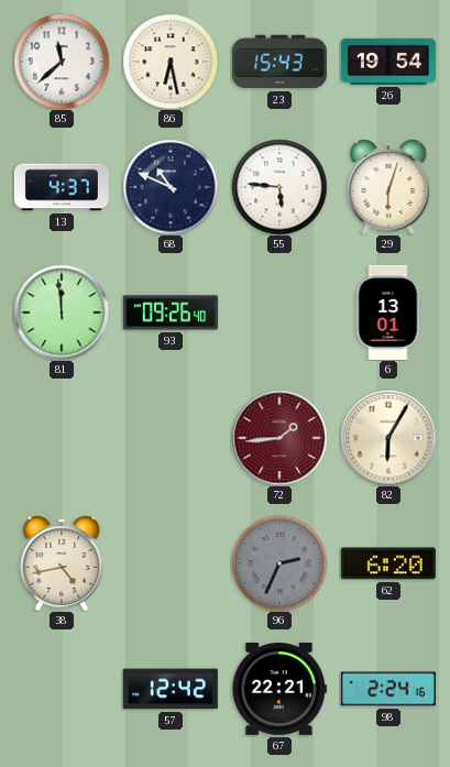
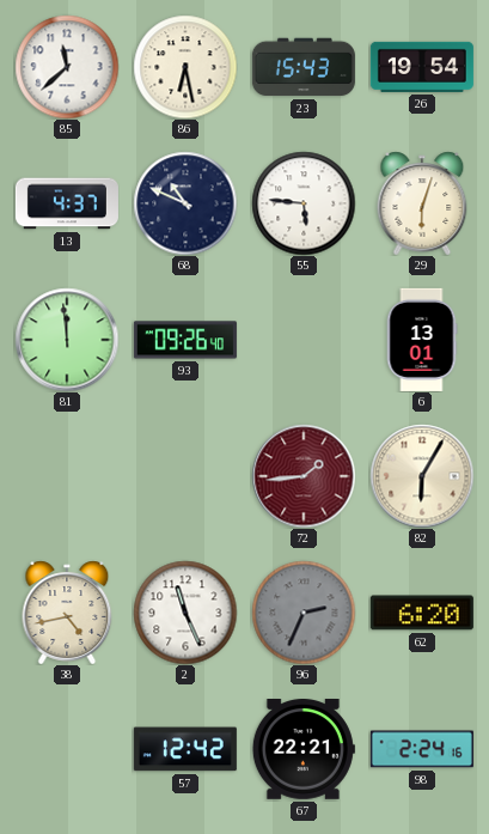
2: none -> 11:26 (185, 613)
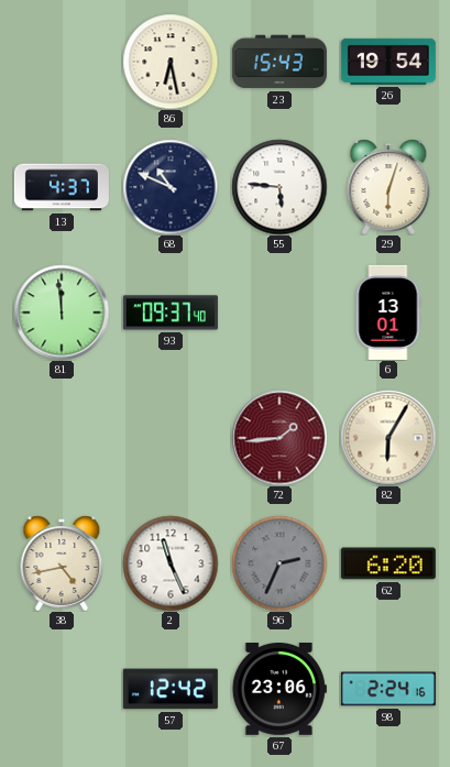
85: 11:38 -> none (67, 67)
93: 09:26 -> 09:37 (171, 313)
67: 22:21 -> 23:06 (279, 690)
